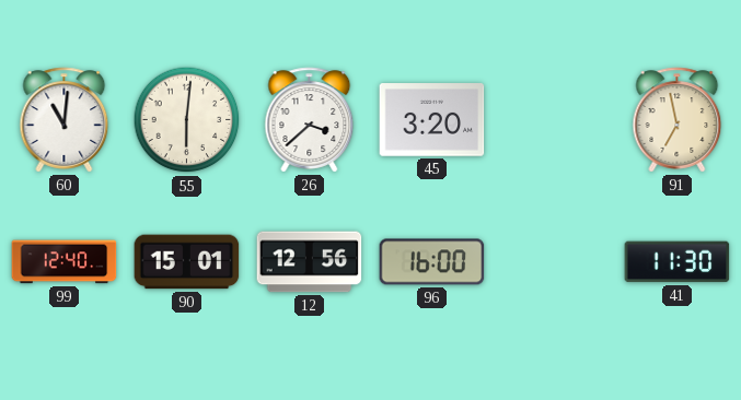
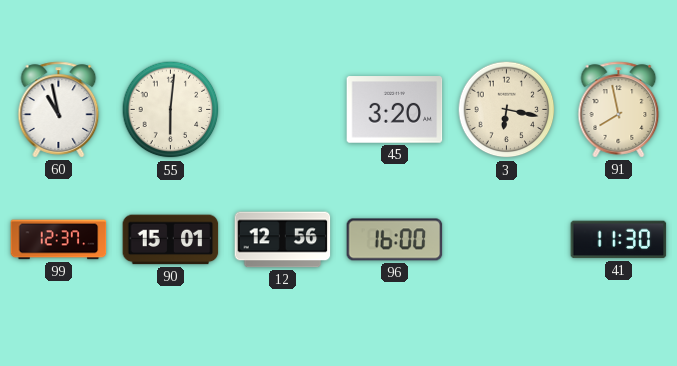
60: 11:01 -> 10:58 (59, 110)
26: 3:38 -> none (310, 120)
3: none -> 6:17 (507, 110)
91: 6:58 -> 7:58 (619, 110)
99: 12:40 -> 12:37 (59, 240)
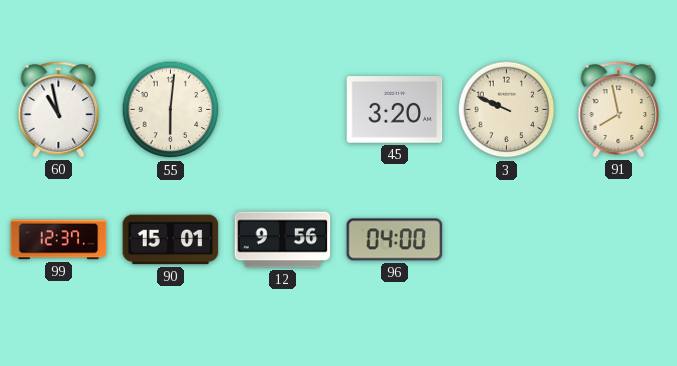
3: 6:17 -> 9:49 (507, 110)
12: 12:56 -> 9:56 (283, 240)
96: 16:00 -> 04:00 (395, 240)
41: 11:30 -> none (619, 240)
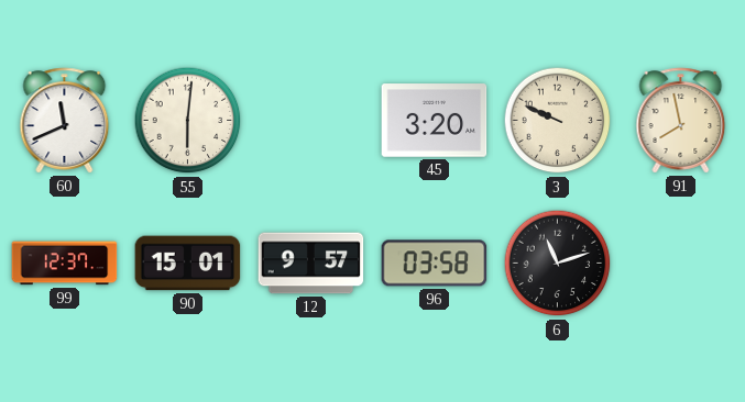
60: 10:58 -> 11:41 (65, 121)
12: 9:56 -> 9:57 (311, 264)
96: 04:00 -> 03:58 (435, 264)
6: none -> 11:12 (558, 264)
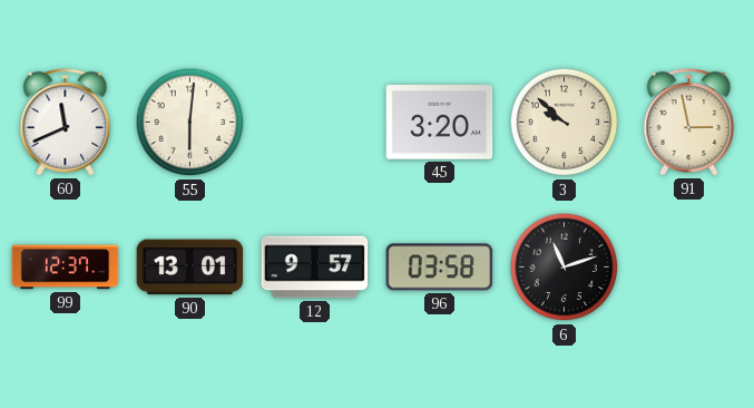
3: 9:49 -> 9:52 (565, 123)
91: 7:58 -> 2:58 (689, 123)
90: 15:01 -> 13:01 (190, 268)
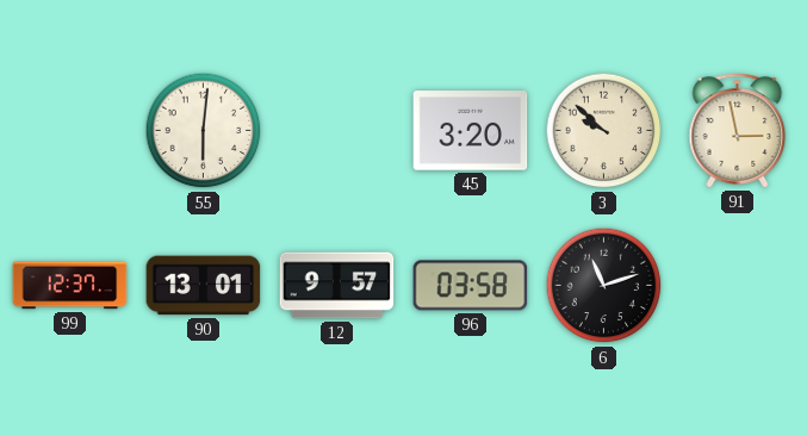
60: 11:41 -> none (66, 123)
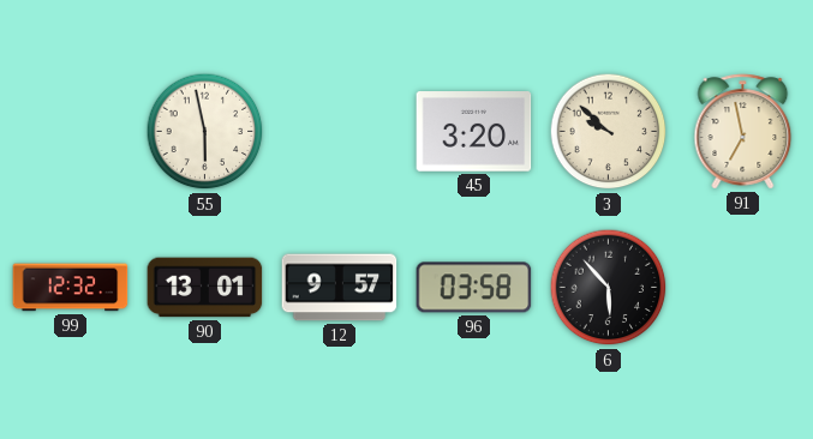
55: 6:01 -> 5:58 (205, 132)
91: 2:58 -> 6:58 (743, 132)
99: 12:37 -> 12:32 (71, 288)
6: 11:12 -> 5:53 (609, 288)
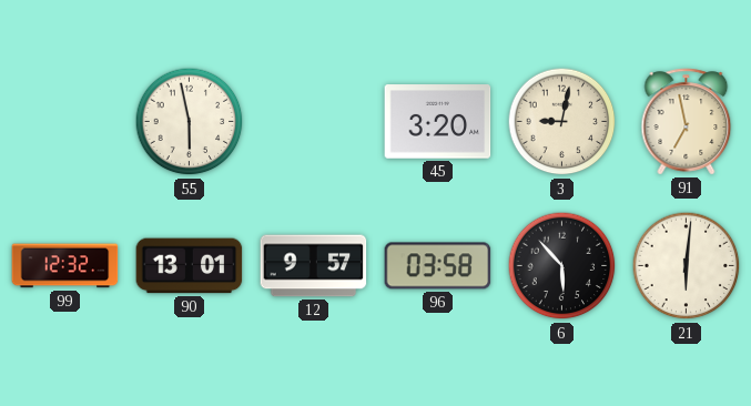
3: 9:52 -> 9:02 (562, 122)
21: none -> 6:01 (687, 266)
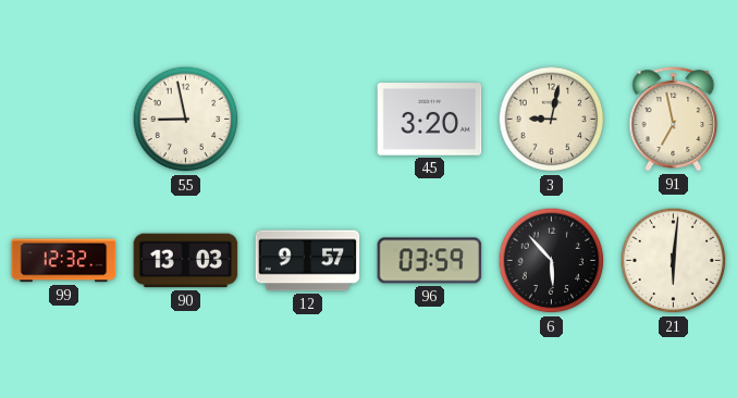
55: 5:58 -> 8:58 (186, 120)
90: 13:01 -> 13:03 (186, 261)
96: 03:58 -> 03:59 (430, 261)
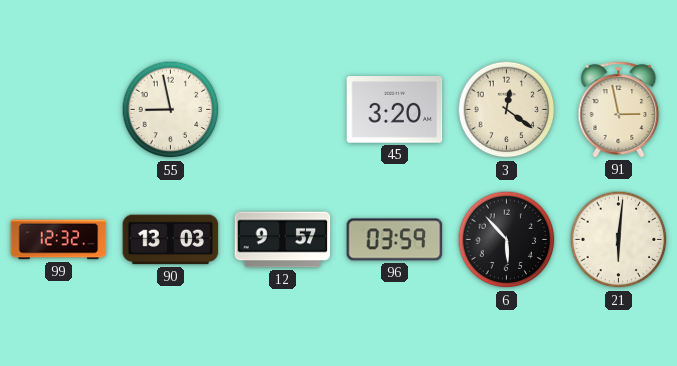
3: 9:02 -> 12:21 (507, 110)
91: 6:58 -> 2:58 (619, 110)
